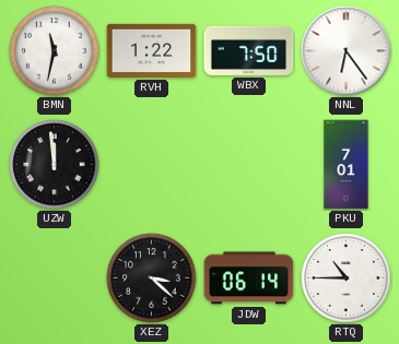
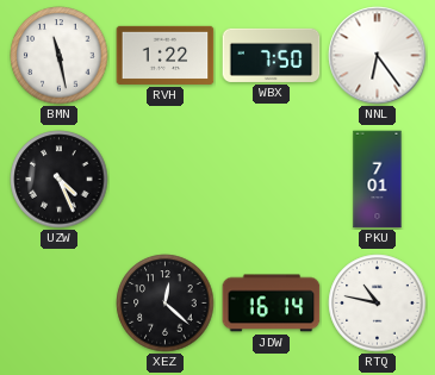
BMN: 11:32 -> 11:28 (60, 56)
UZW: 11:59 -> 4:26 (60, 180)
XEZ: 3:22 -> 12:22 (166, 304)
JDW: 06:14 -> 16:14 (272, 304)
RTQ: 10:45 -> 10:47 (378, 304)
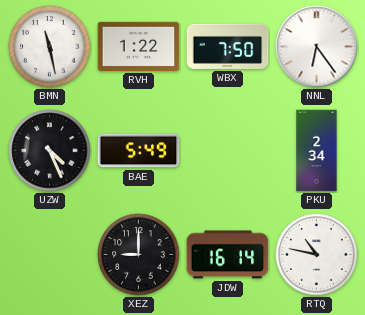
BAE: none -> 5:49 (139, 151)
PKU: 7:01 -> 2:34 (317, 151)
XEZ: 12:22 -> 9:00 (139, 255)
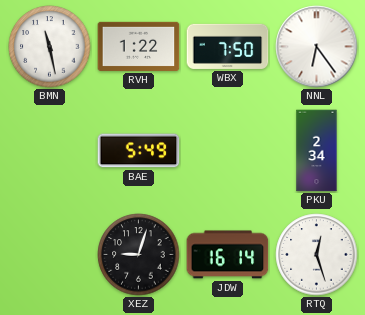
UZW: 4:26 -> none (50, 151)
XEZ: 9:00 -> 9:03 (139, 255)
RTQ: 10:47 -> 12:27 (317, 255)
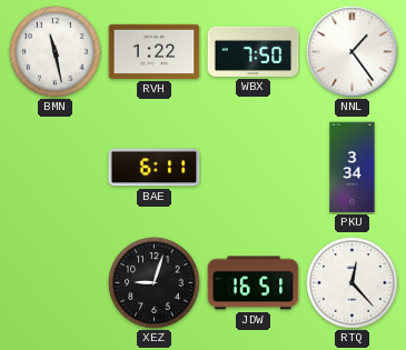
NNL: 6:24 -> 1:24 (353, 52)
BAE: 5:49 -> 6:11 (155, 168)
PKU: 2:34 -> 3:34 (353, 168)
JDW: 16:14 -> 16:51 (254, 283)
RTQ: 12:27 -> 12:23 (353, 283)
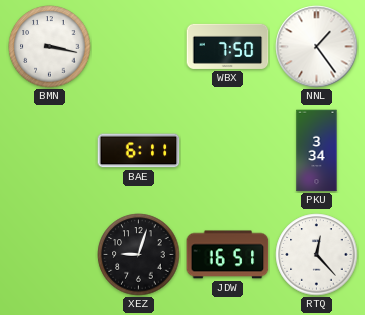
BMN: 11:28 -> 3:17 (50, 47)
RVH: 1:22 -> none (155, 51)
